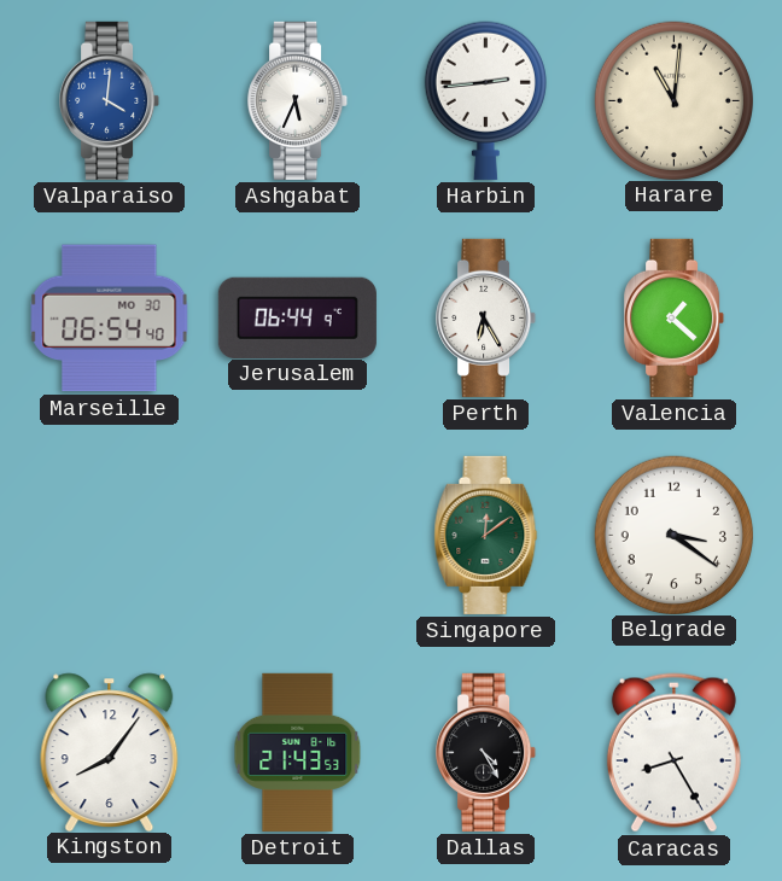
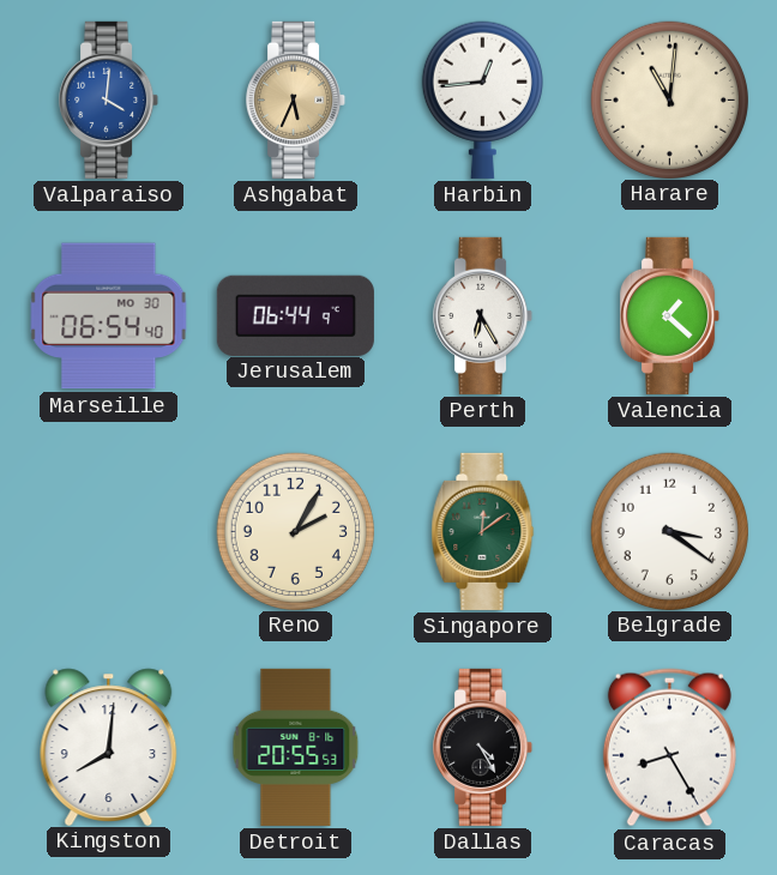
Ashgabat dial: white -> champagne (296, 99)
Harbin: 2:44 -> 12:44 (482, 99)
Reno: none -> 2:05 (295, 531)
Kingston: 8:06 -> 8:01 (109, 747)
Detroit: 21:43 -> 20:55 (296, 747)
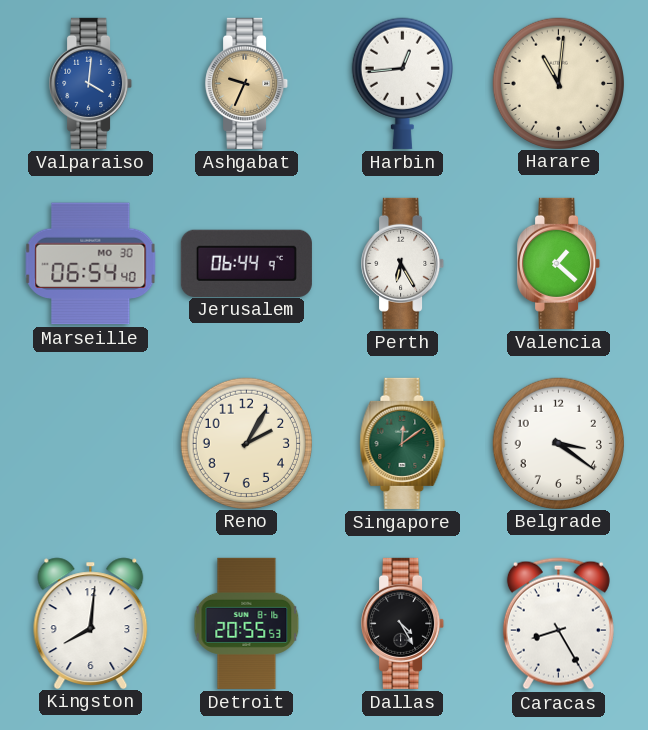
Ashgabat: 5:34 -> 9:34 (247, 83)
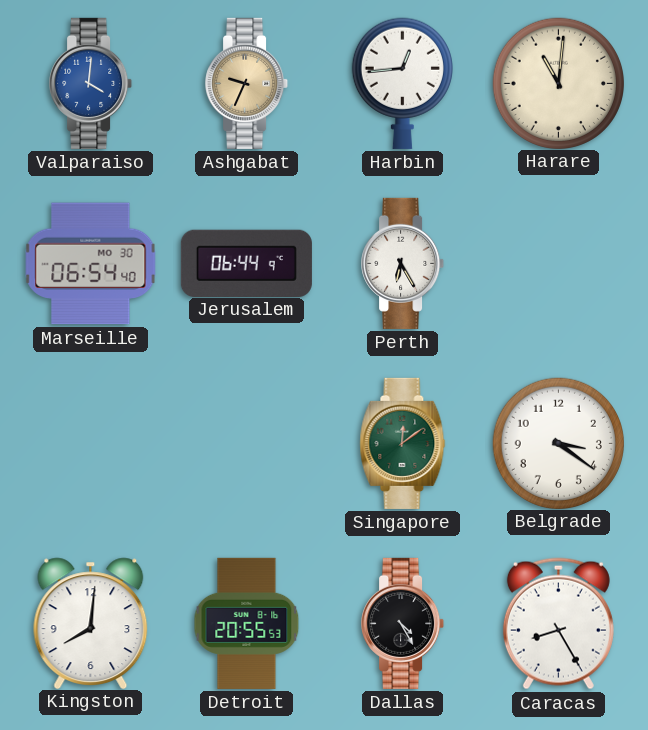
Valencia: 1:22 -> none (559, 263)
Reno: 2:05 -> none (246, 443)
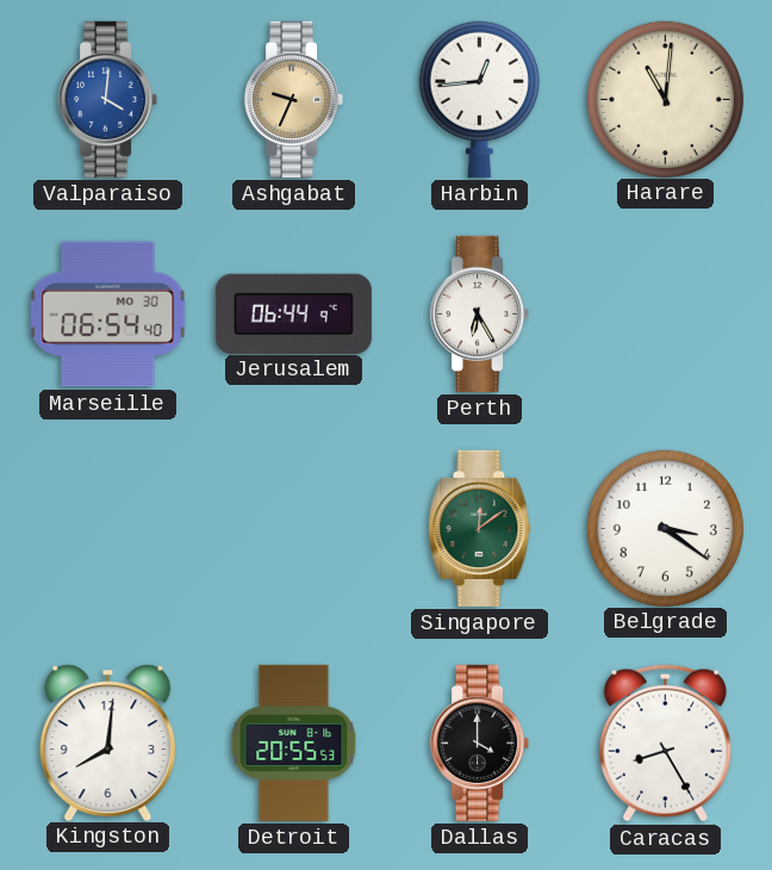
Dallas: 4:25 -> 4:00 (480, 742)
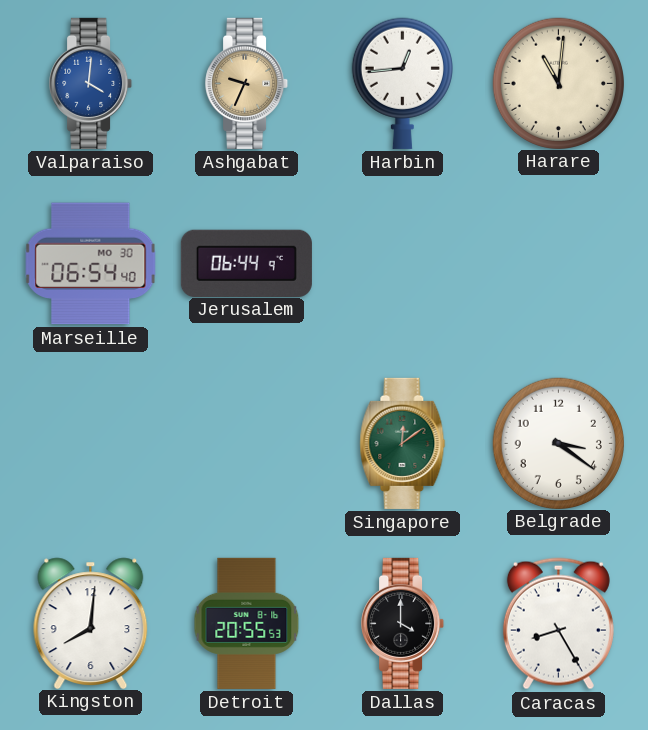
Perth: 6:25 -> none (480, 313)
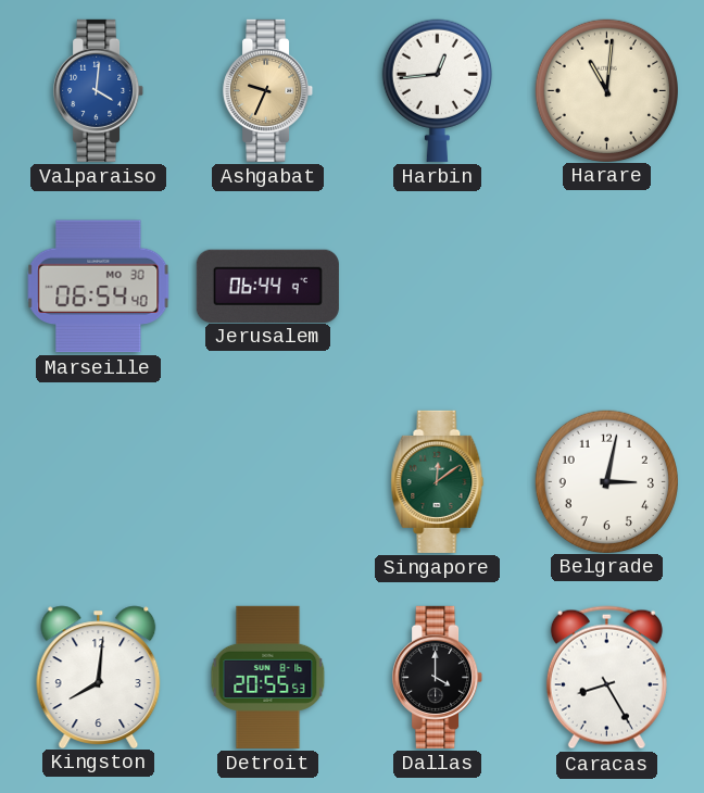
Belgrade: 3:21 -> 3:02 (606, 481)
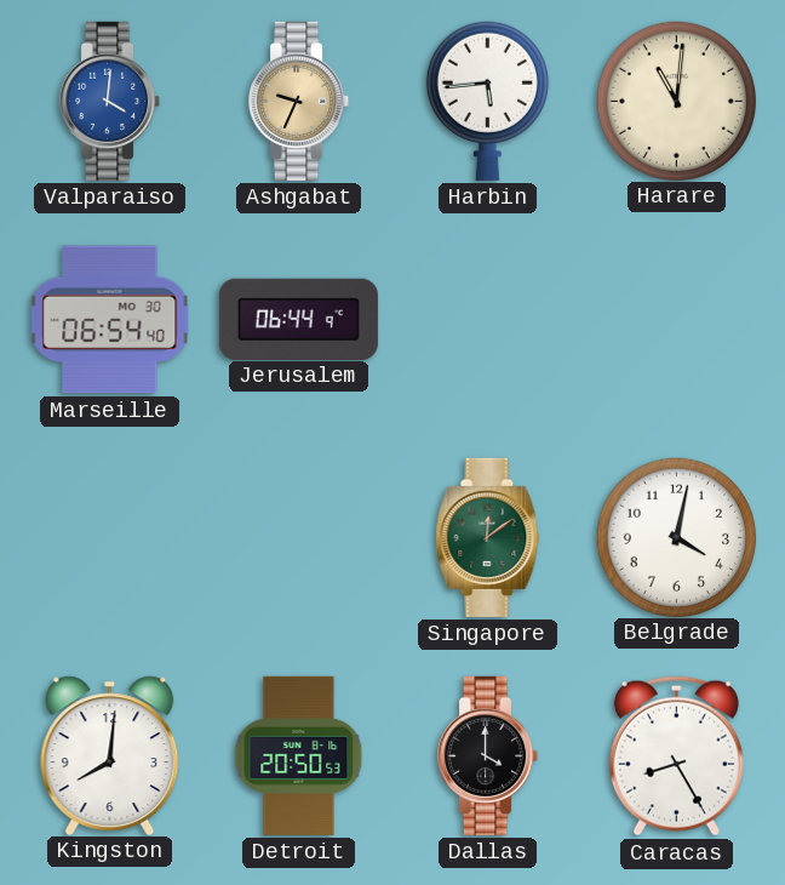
Harbin: 12:44 -> 5:44 (487, 101)
Belgrade: 3:02 -> 4:02 (676, 537)
Detroit: 20:55 -> 20:50 (299, 755)
